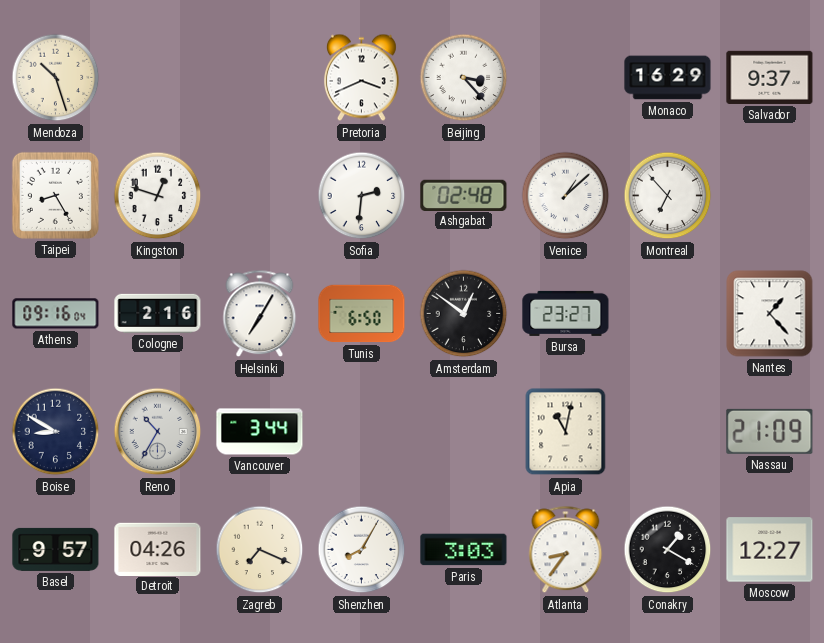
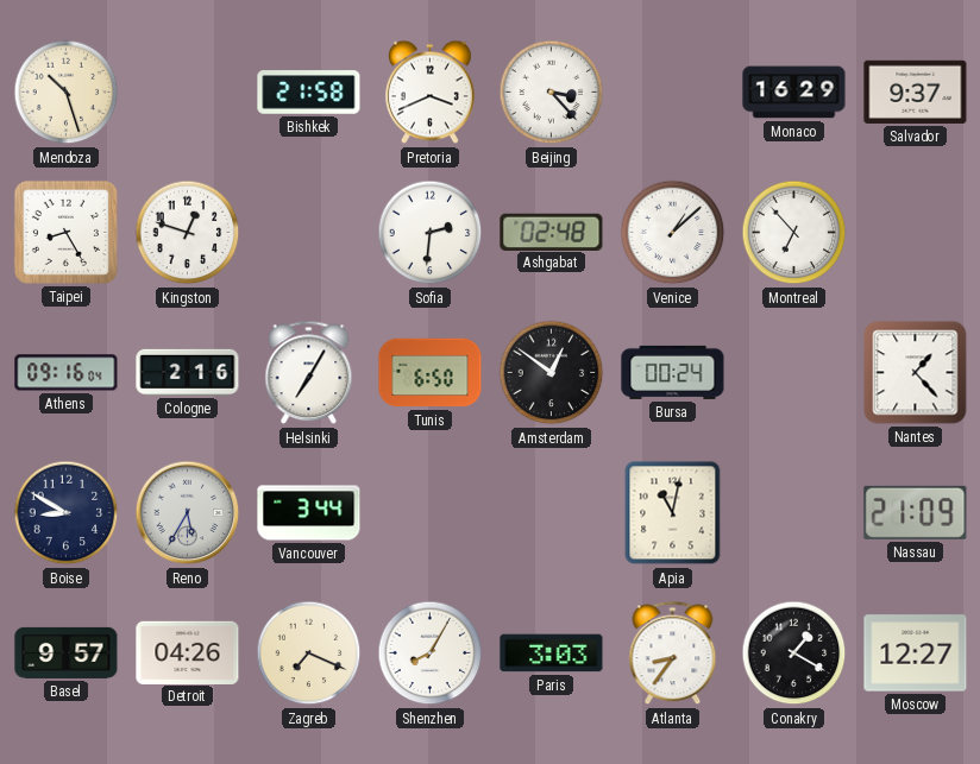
Bishkek: none -> 21:58 (309, 93)
Bursa: 23:27 -> 00:24 (673, 372)
Reno: 10:35 -> 5:35 (188, 513)
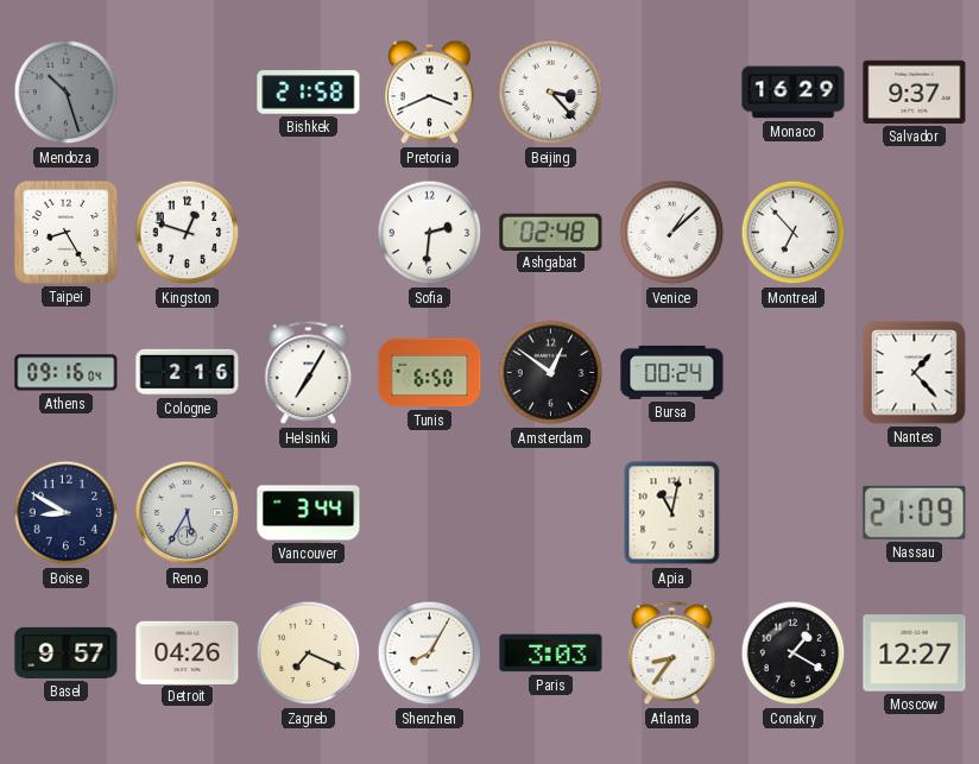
Mendoza dial: cream -> grey (67, 93)
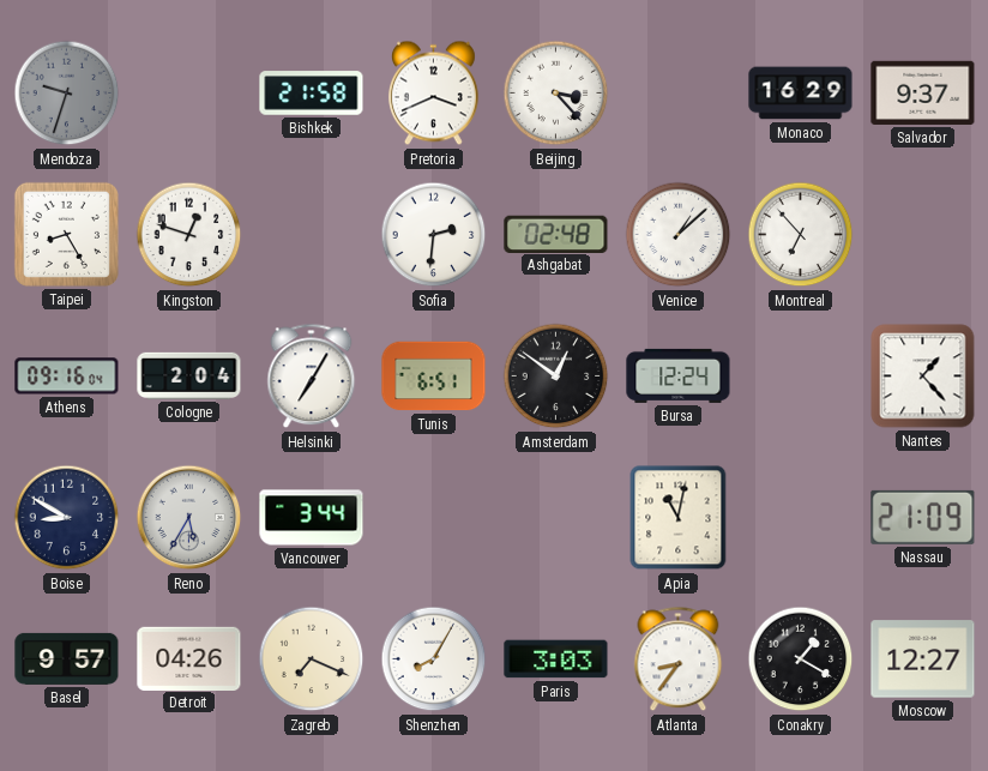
Mendoza: 10:27 -> 9:33 (67, 94)
Cologne: 2:16 -> 2:04 (189, 375)
Tunis: 6:50 -> 6:51 (434, 377)
Bursa: 00:24 -> 12:24 (679, 375)
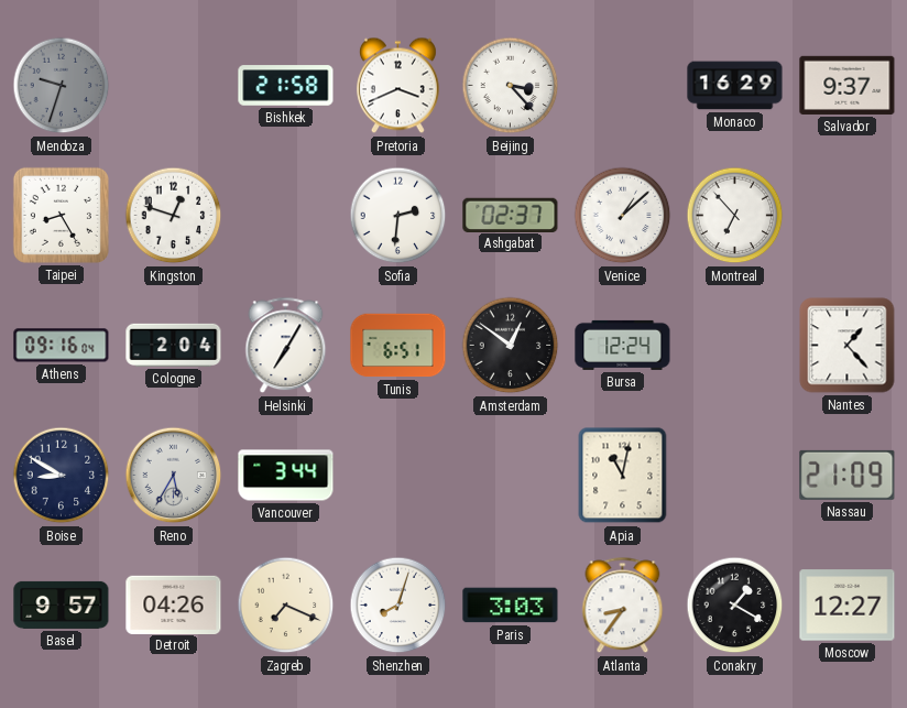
Ashgabat: 02:48 -> 02:37 (511, 215)
Shenzhen: 8:05 -> 8:03 (398, 606)
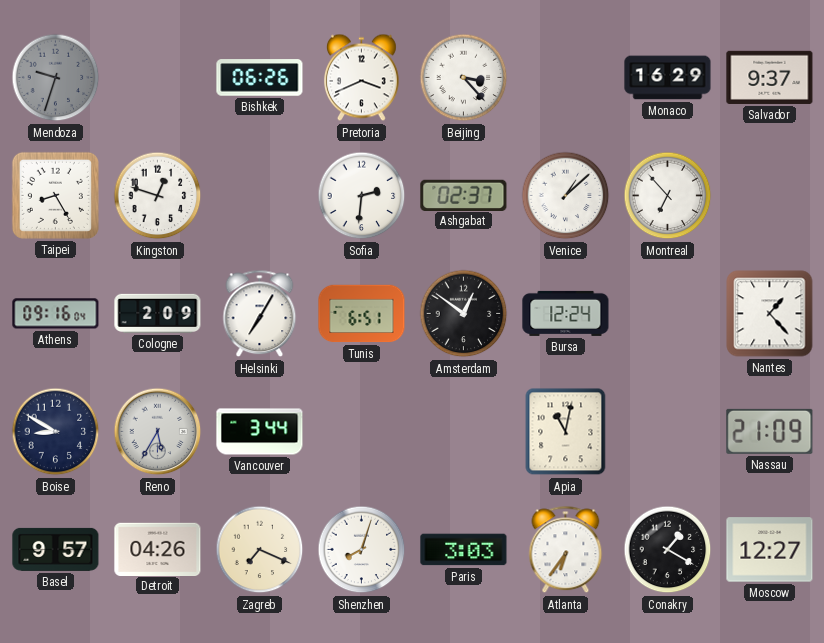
Bishkek: 21:58 -> 06:26 (260, 78)
Cologne: 2:04 -> 2:09 (158, 313)
Atlanta: 8:36 -> 6:36 (566, 550)
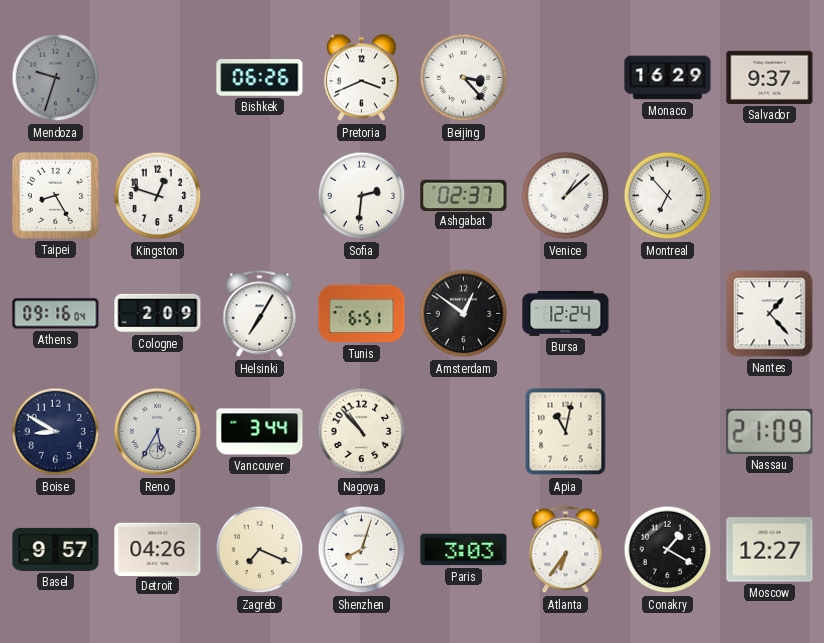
Nagoya: none -> 10:53 (362, 432)
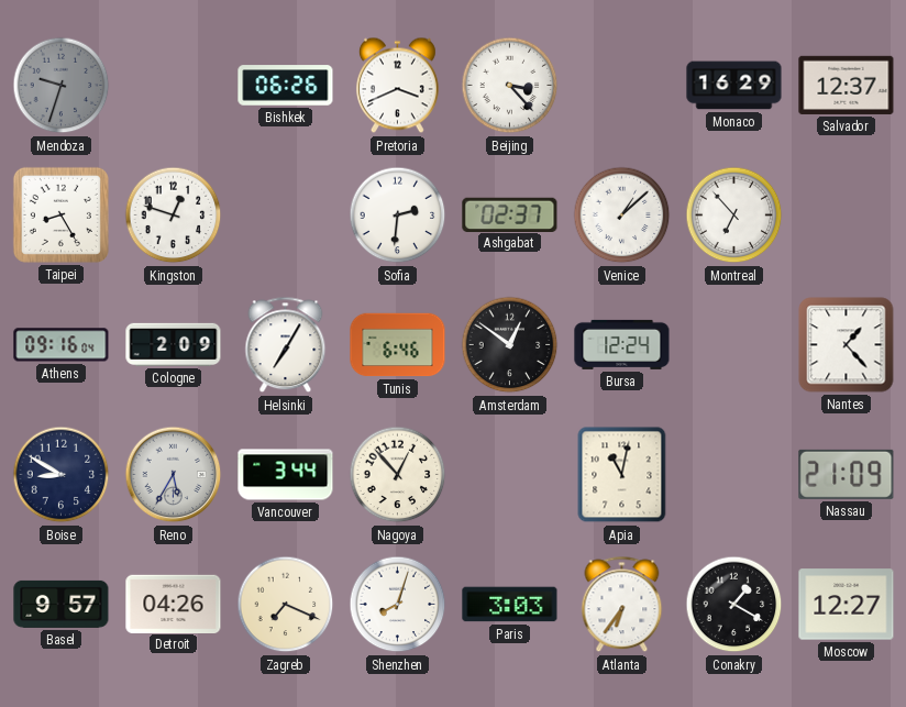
Salvador: 9:37 -> 12:37 (847, 85)
Tunis: 6:51 -> 6:46 (398, 345)
Nagoya: 10:53 -> 12:53 (398, 475)
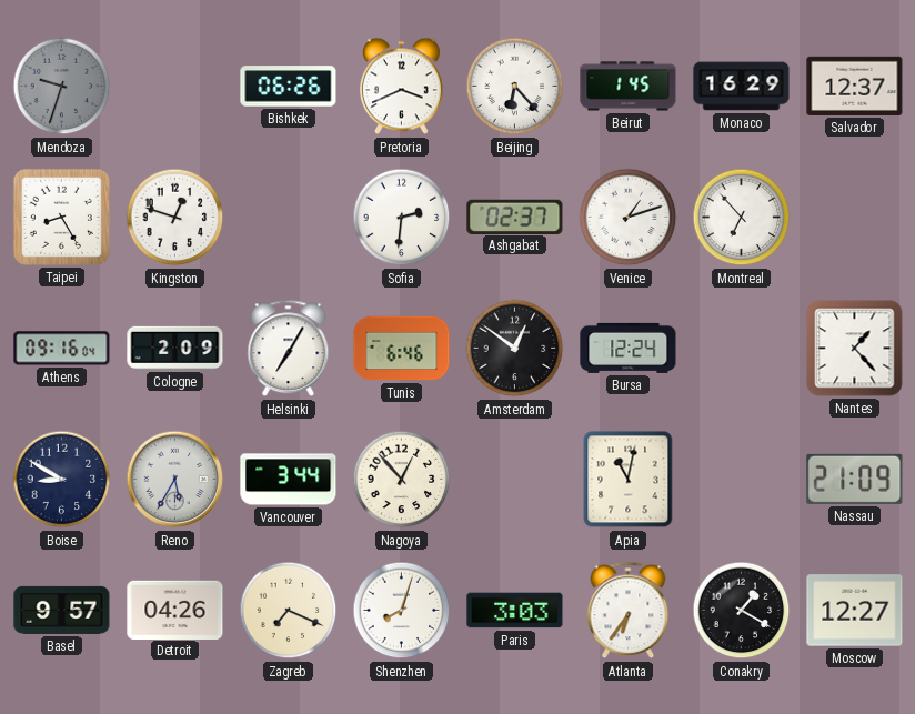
Beijing: 3:23 -> 6:23 (515, 87)
Beirut: none -> 1:45 (629, 87)
Venice: 1:08 -> 1:12 (629, 218)
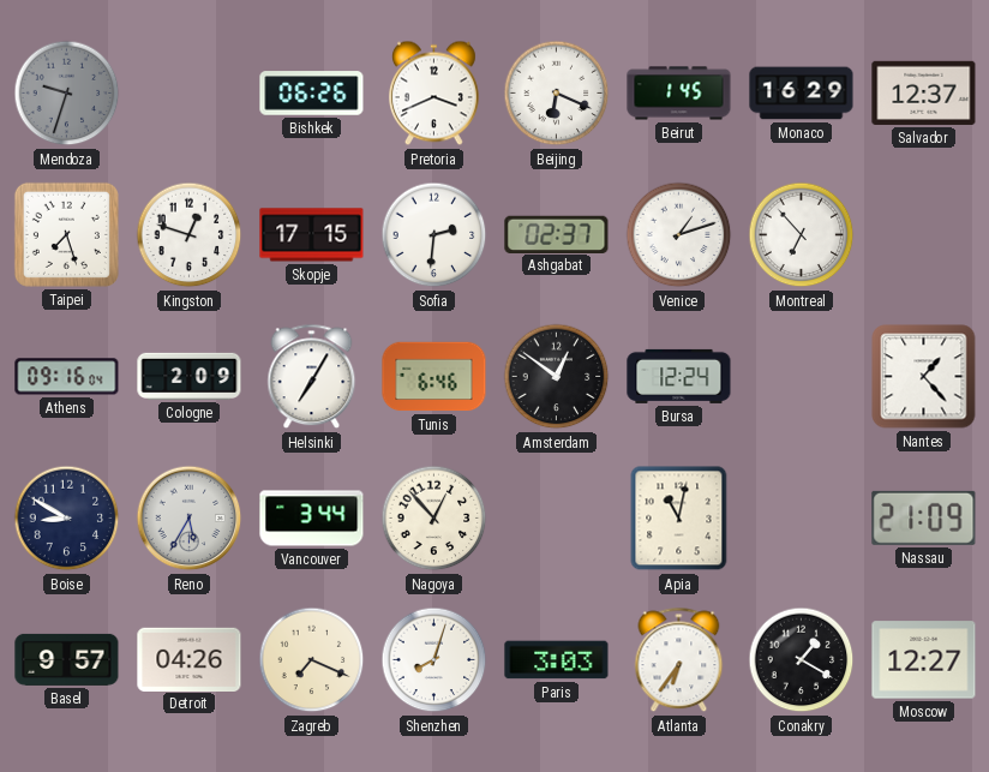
Beijing: 6:23 -> 6:19 (557, 94)
Taipei: 8:25 -> 7:27 (66, 234)
Skopje: none -> 17:15 (312, 235)
